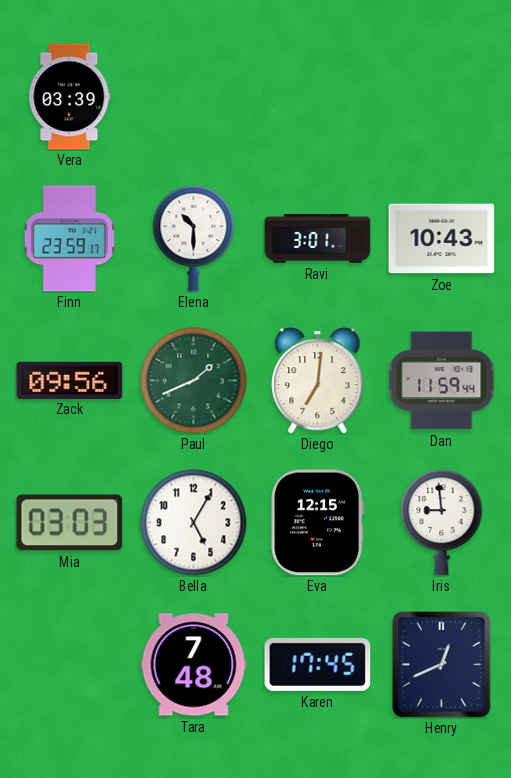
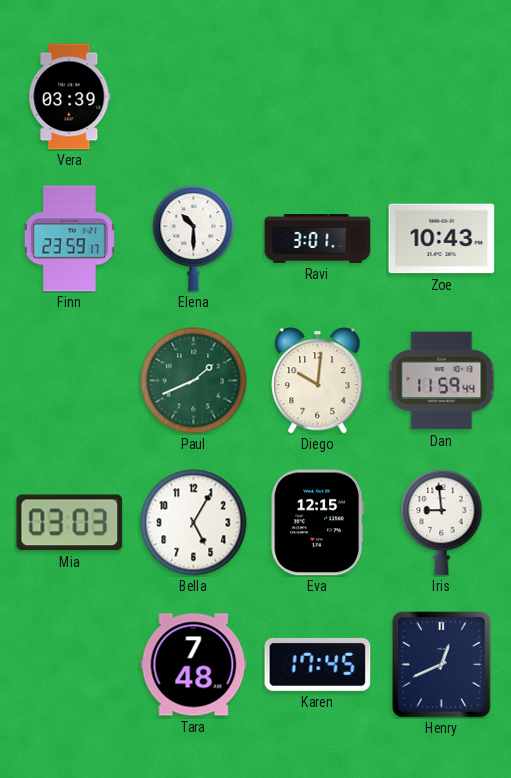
Zack: 09:56 -> none (70, 380)
Diego: 7:01 -> 10:01 (318, 381)
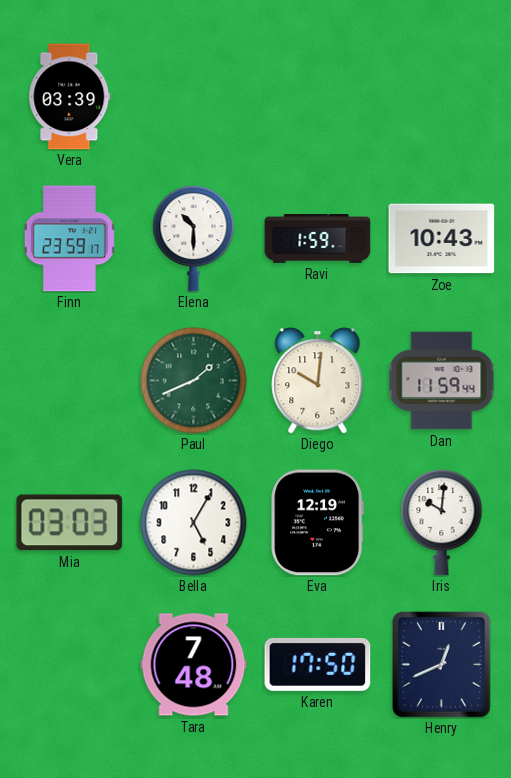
Ravi: 3:01 -> 1:59 (318, 239)
Eva: 12:15 -> 12:19 (318, 523)
Iris: 8:59 -> 10:01 (442, 523)
Karen: 17:45 -> 17:50 (318, 665)
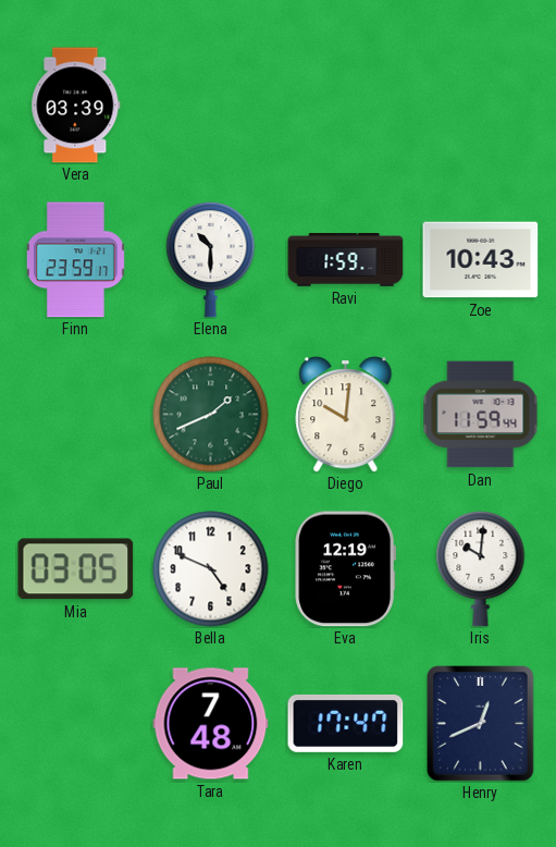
Mia: 03:03 -> 03:05 (76, 569)
Bella: 5:05 -> 4:49 (211, 569)
Karen: 17:50 -> 17:47 (346, 724)
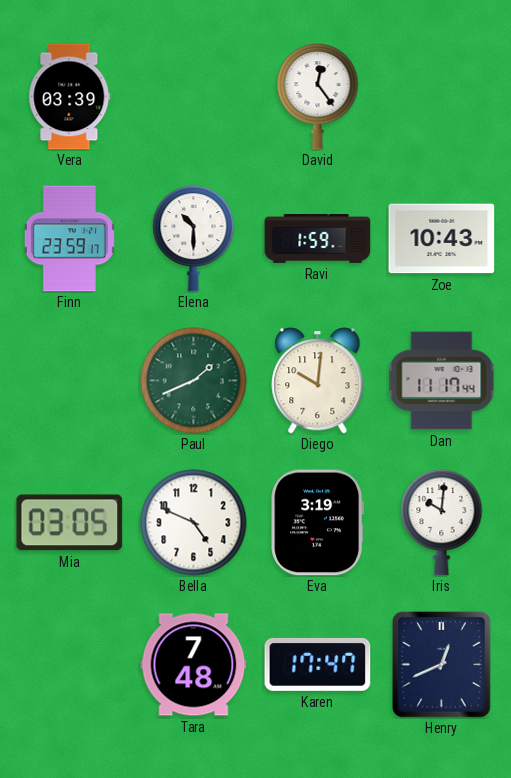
David: none -> 12:24 (318, 97)
Dan: 11:59 -> 11:17 (442, 381)
Eva: 12:19 -> 3:19 (318, 523)
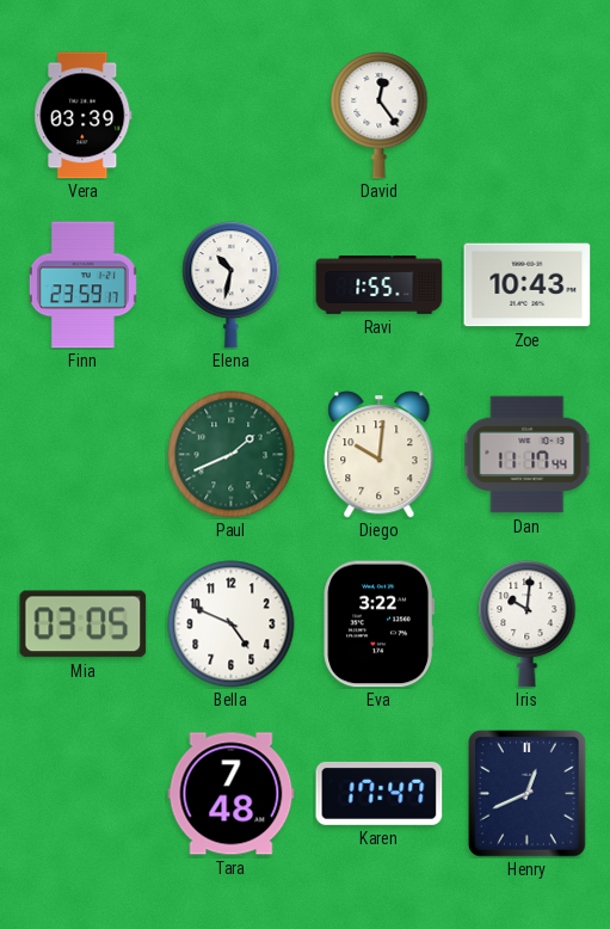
Elena: 10:30 -> 10:32 (232, 285)
Ravi: 1:59 -> 1:55 (380, 285)
Eva: 3:19 -> 3:22 (380, 625)
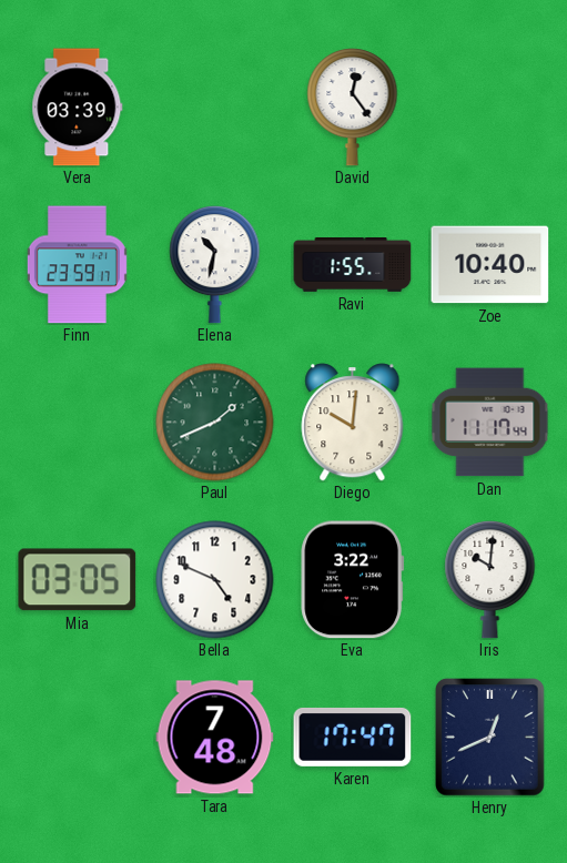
Zoe: 10:43 -> 10:40 (490, 265)
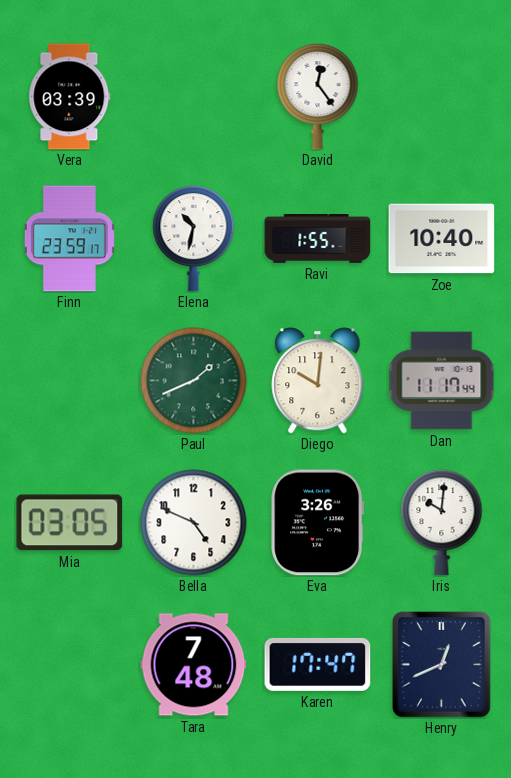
Eva: 3:22 -> 3:26 (318, 523)
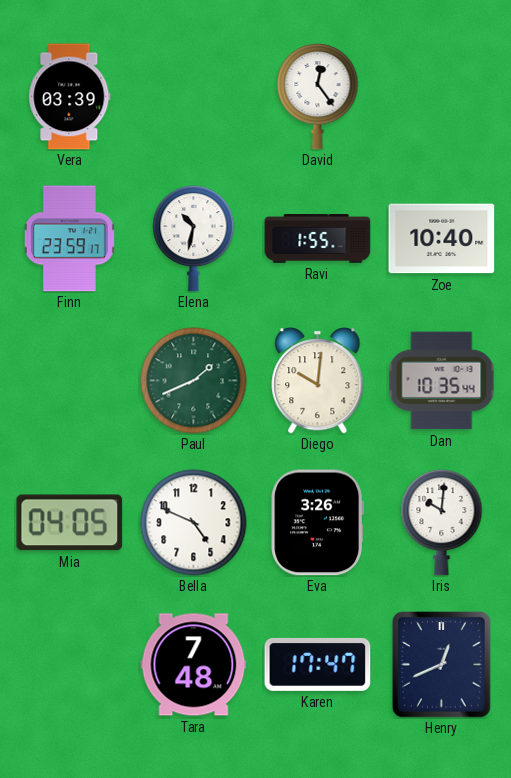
Dan: 11:17 -> 10:35 (442, 381)
Mia: 03:05 -> 04:05 (70, 523)
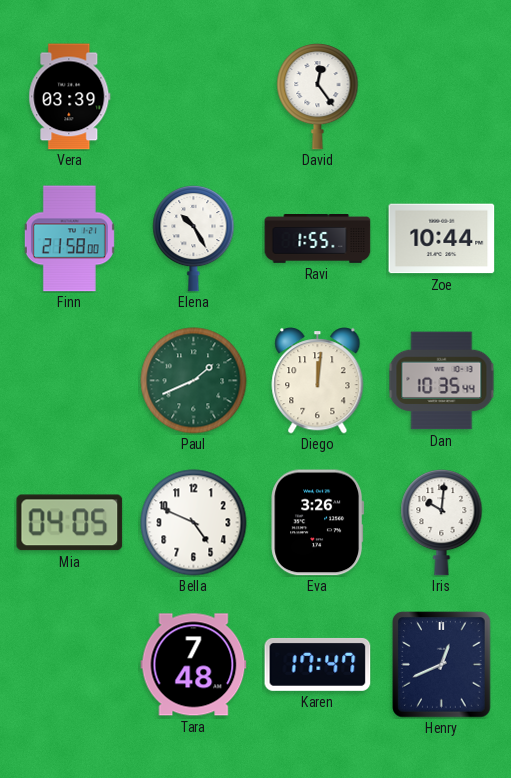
Finn: 23:59 -> 21:58 (69, 239)
Elena: 10:32 -> 10:25 (194, 239)
Zoe: 10:40 -> 10:44 (442, 239)
Diego: 10:01 -> 12:01 (318, 381)
